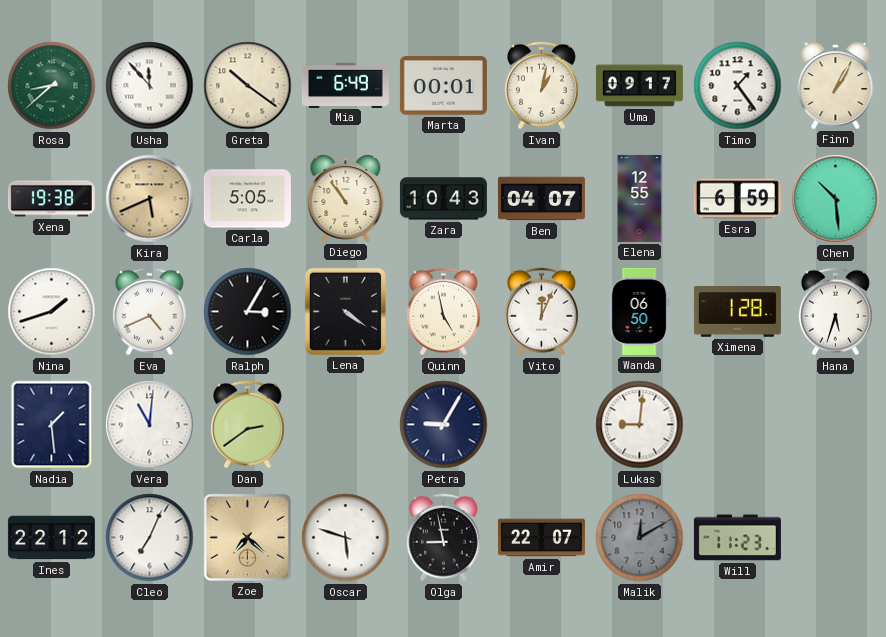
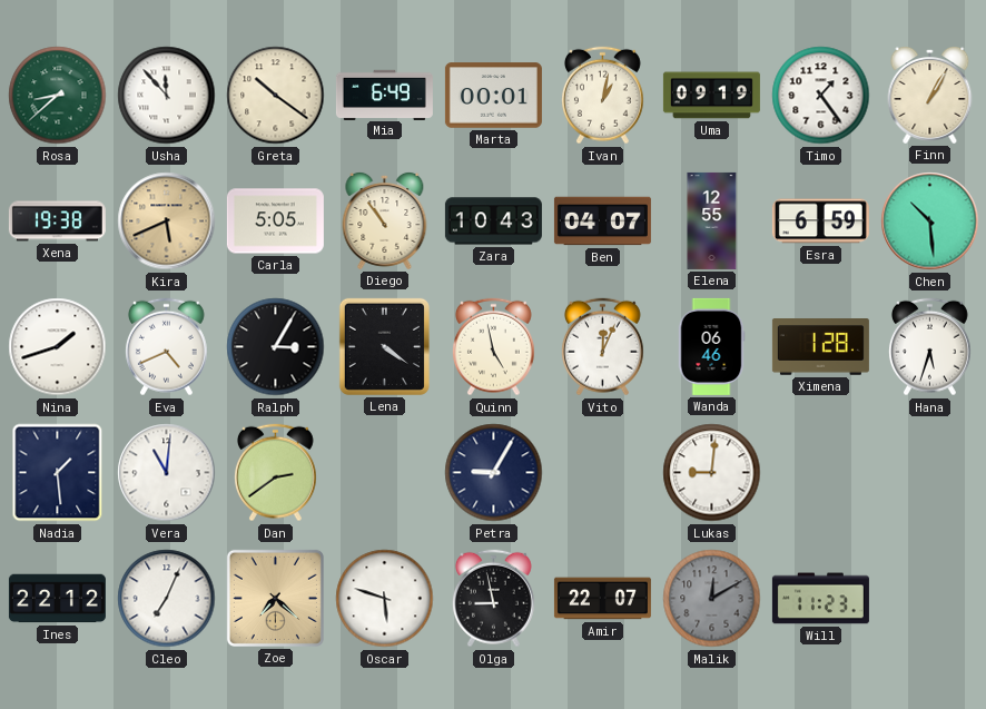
Uma: 09:17 -> 09:19 (711, 96)
Wanda: 06:50 -> 06:46 (711, 346)
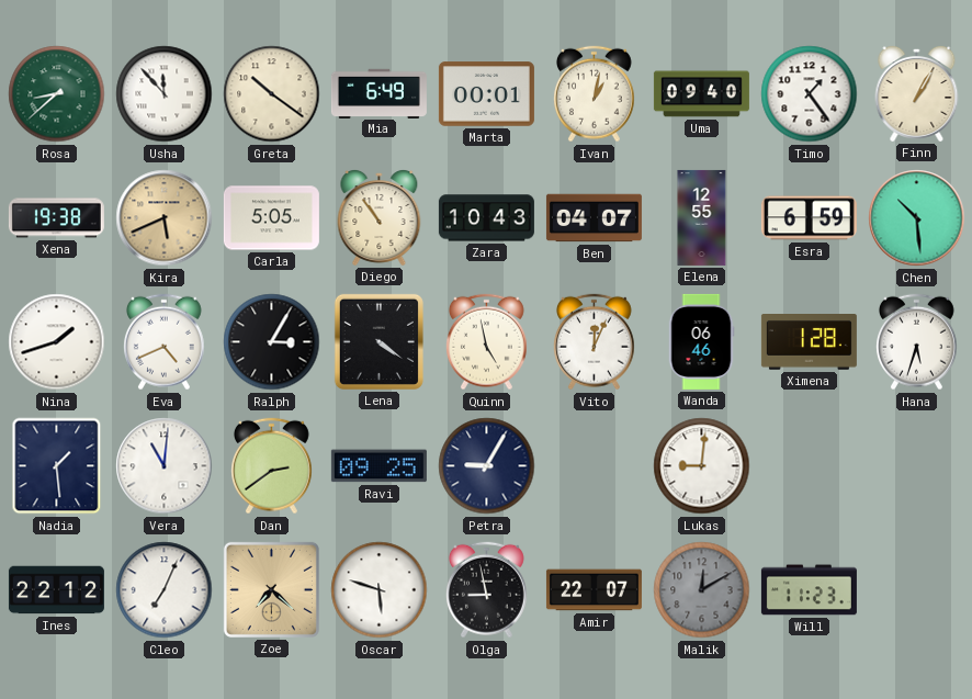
Uma: 09:19 -> 09:40 (701, 94)
Ravi: none -> 09:25 (378, 466)
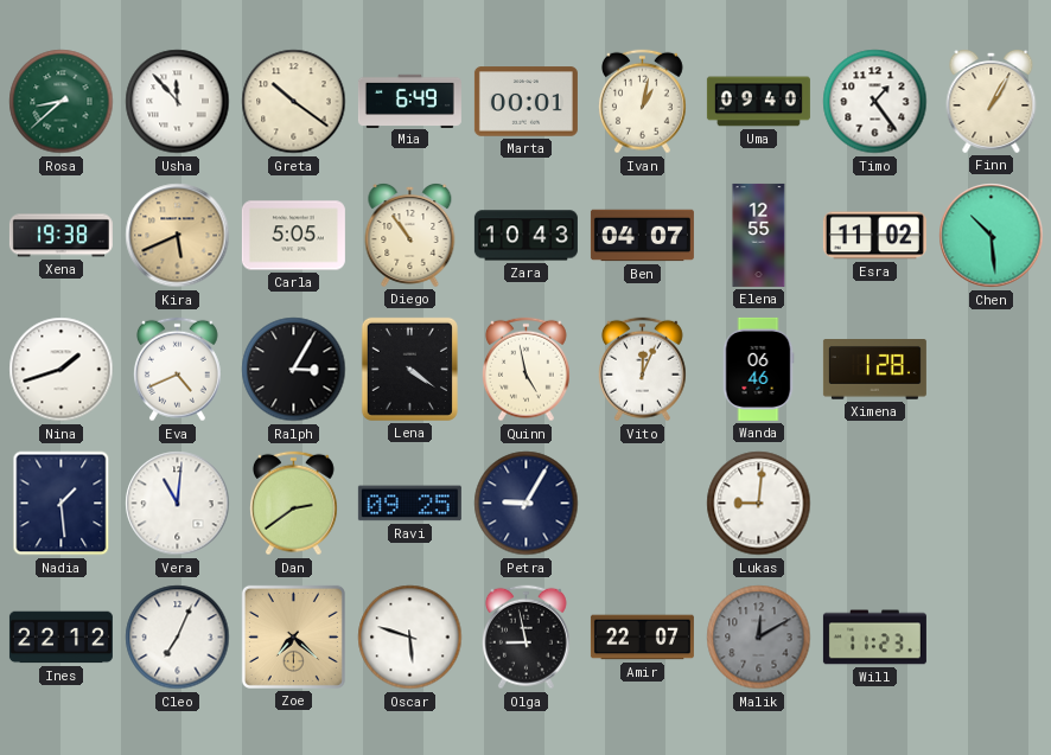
Esra: 6:59 -> 11:02 (874, 236)
Hana: 5:33 -> none (916, 342)
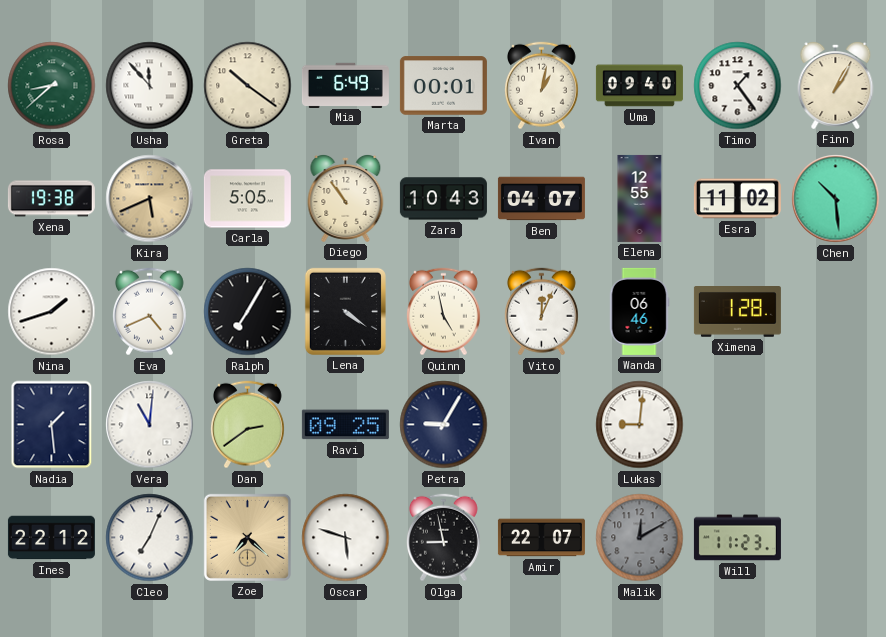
Ralph: 3:05 -> 7:05 (248, 312)
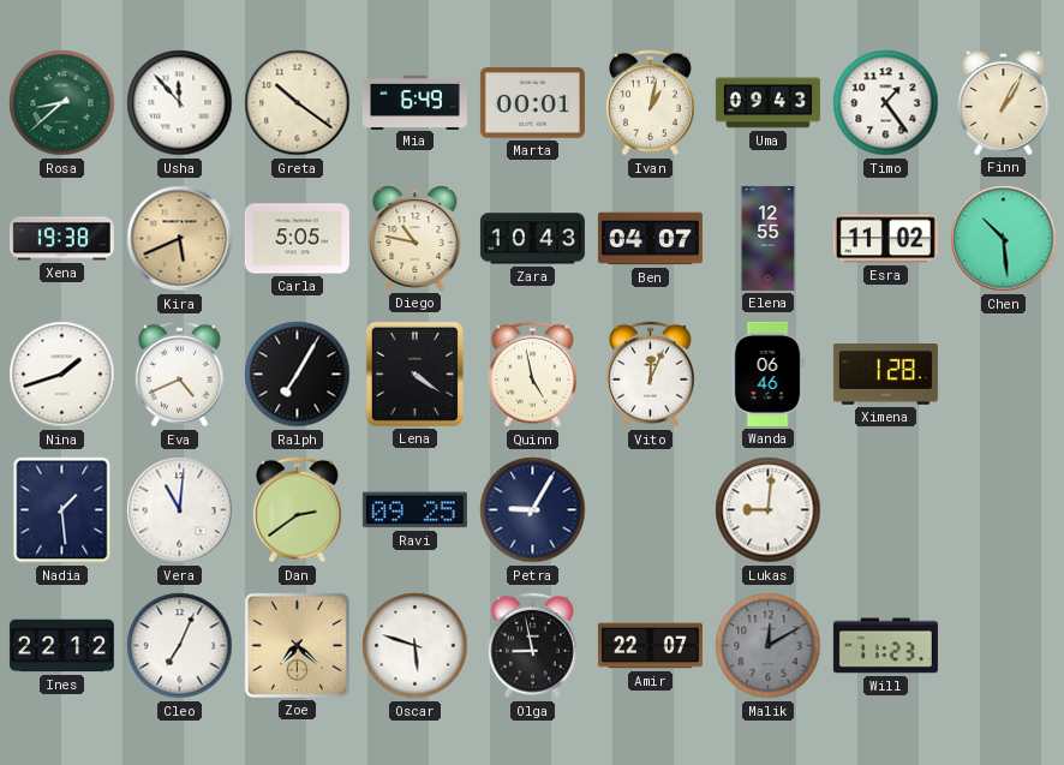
Uma: 09:40 -> 09:43 (767, 103)
Diego: 10:54 -> 10:47 (416, 238)
